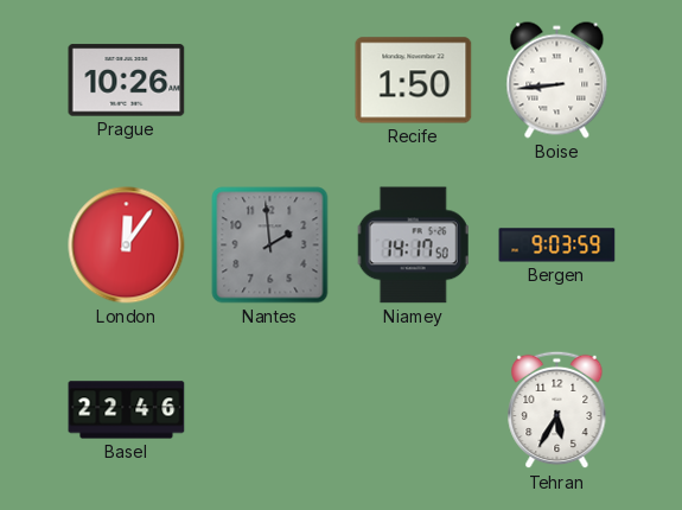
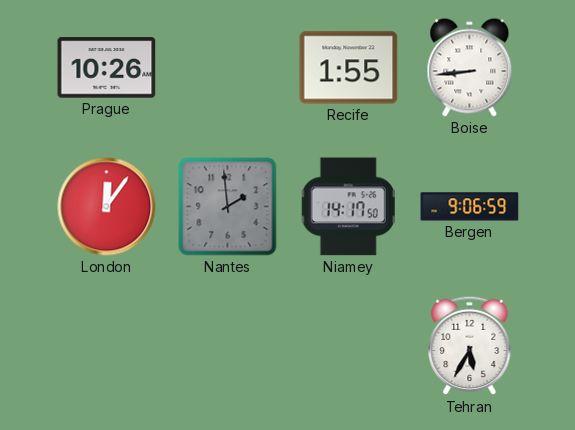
Recife: 1:50 -> 1:55 (349, 68)
Bergen: 9:03 -> 9:06 (470, 207)
Basel: 22:46 -> none (127, 410)
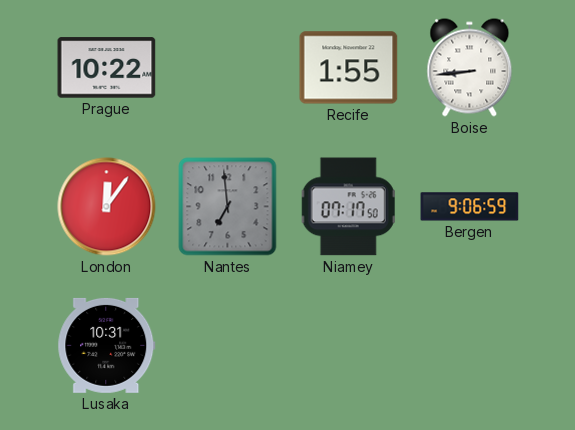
Prague: 10:26 -> 10:22 (107, 68)
Nantes: 1:59 -> 6:59 (228, 207)
Niamey: 14:17 -> 07:17 (348, 207)
Lusaka: none -> 10:31 (107, 345)
Tehran: 5:35 -> none (470, 346)
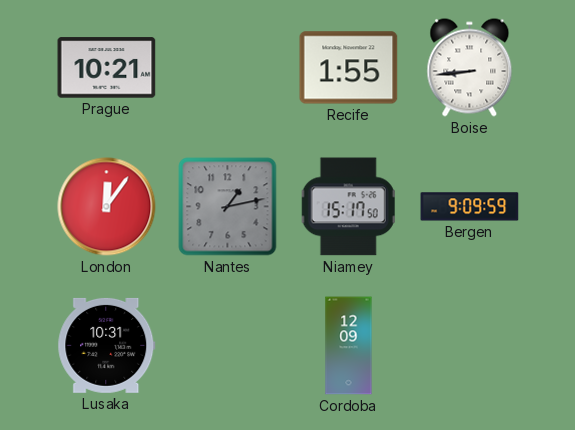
Prague: 10:22 -> 10:21 (107, 68)
Nantes: 6:59 -> 1:13 (228, 207)
Niamey: 07:17 -> 15:17 (348, 207)
Bergen: 9:06 -> 9:09 (470, 207)
Cordoba: none -> 12:09 (349, 346)
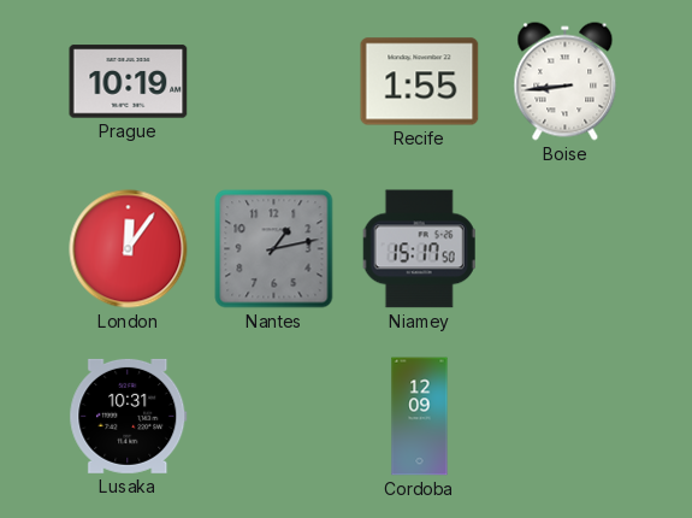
Prague: 10:21 -> 10:19 (129, 82)
Bergen: 9:09 -> none (470, 207)
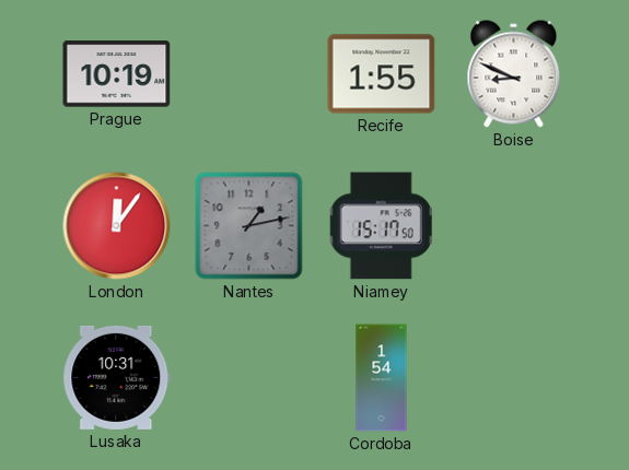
Boise: 8:44 -> 8:49 (514, 74)
Cordoba: 12:09 -> 1:54 (382, 378)
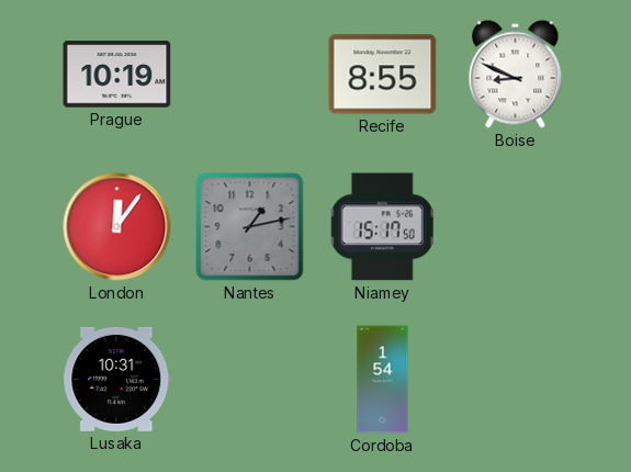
Recife: 1:55 -> 8:55 (383, 75)
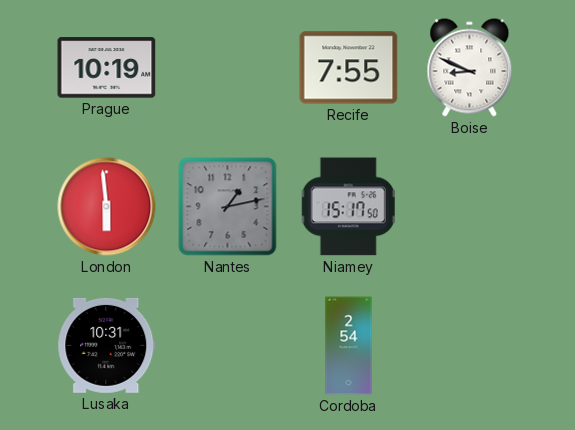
Recife: 8:55 -> 7:55 (349, 68)
London: 12:06 -> 5:59 (107, 207)
Cordoba: 1:54 -> 2:54 (349, 346)
